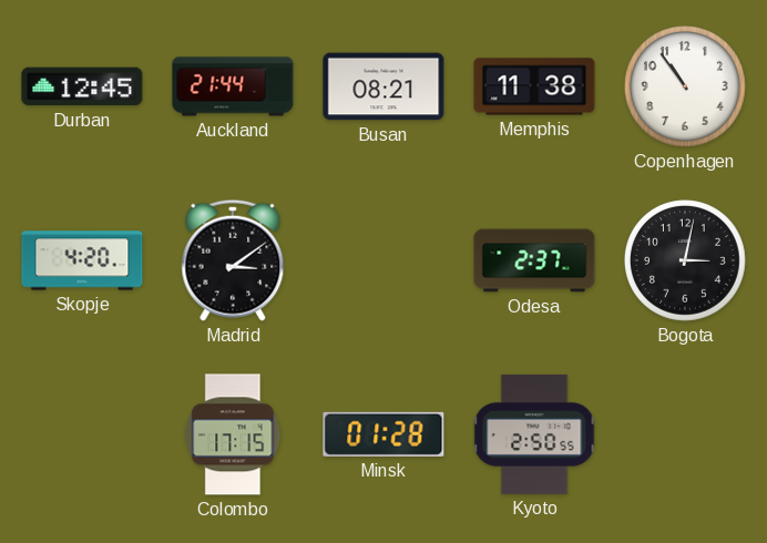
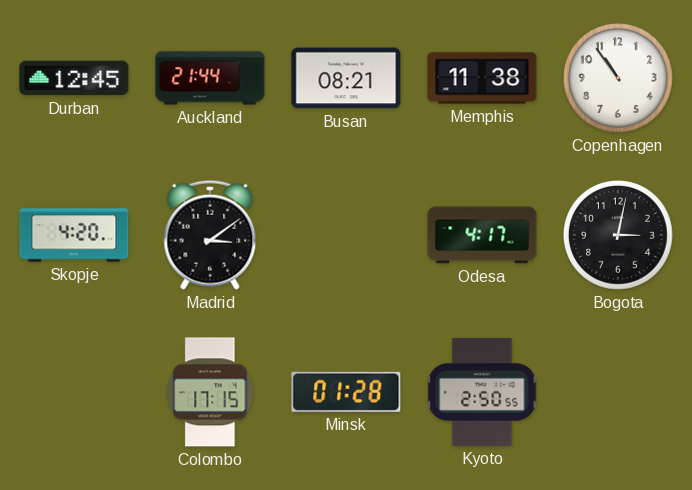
Odesa: 2:37 -> 4:17 (482, 235)
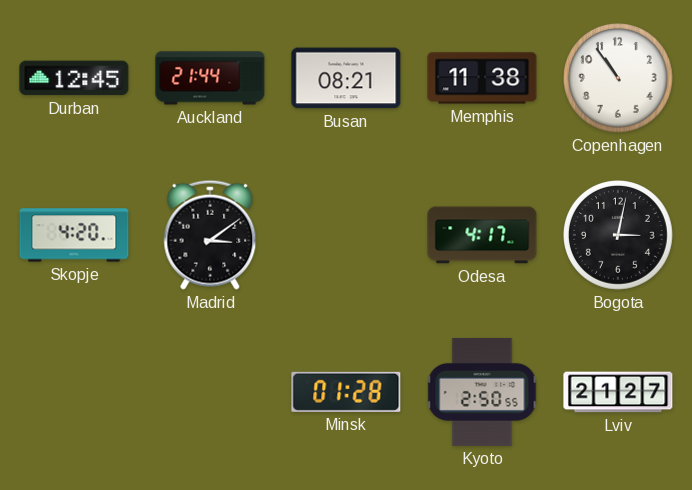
Colombo: 17:15 -> none (210, 392)
Lviv: none -> 21:27 (618, 392)
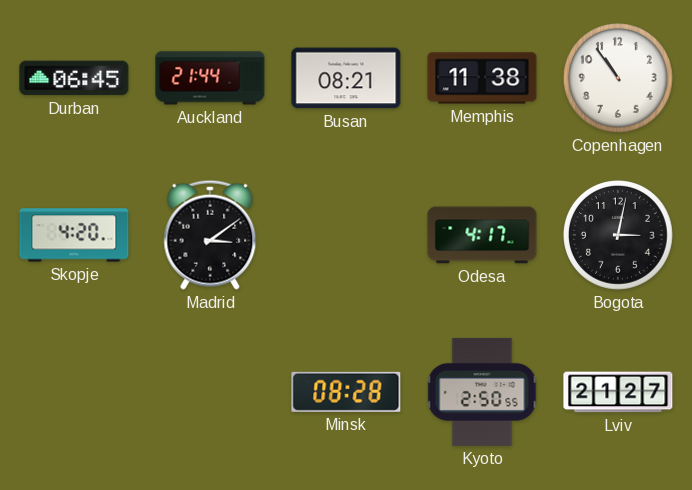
Durban: 12:45 -> 06:45 (74, 78)
Minsk: 01:28 -> 08:28 (346, 392)
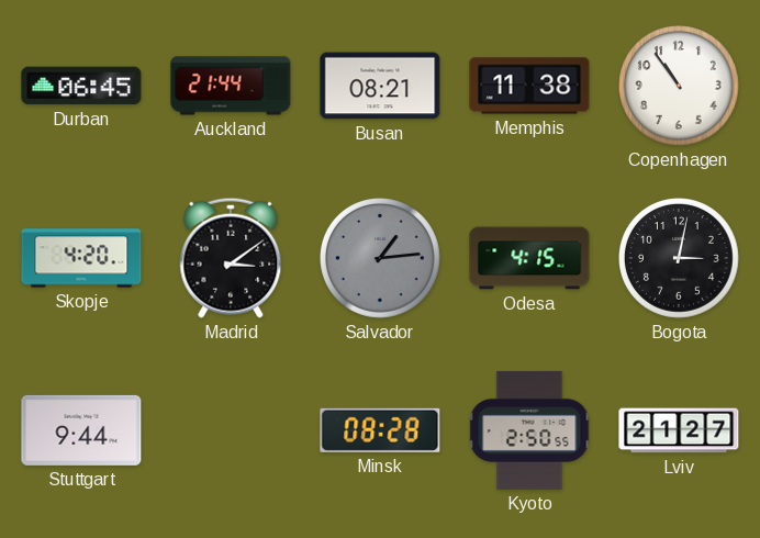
Salvador: none -> 1:14 (381, 259)
Odesa: 4:17 -> 4:15 (529, 258)
Stuttgart: none -> 9:44 (81, 430)
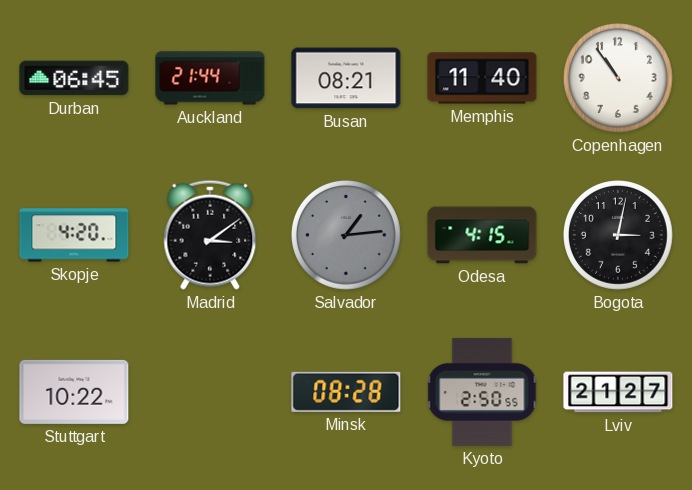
Memphis: 11:38 -> 11:40 (482, 78)
Stuttgart: 9:44 -> 10:22 (74, 392)
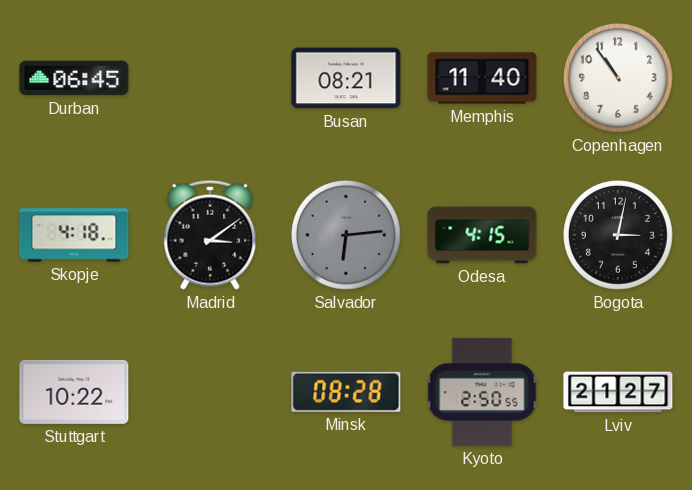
Auckland: 21:44 -> none (210, 78)
Skopje: 4:20 -> 4:18 (74, 235)
Salvador: 1:14 -> 6:14 (347, 236)
